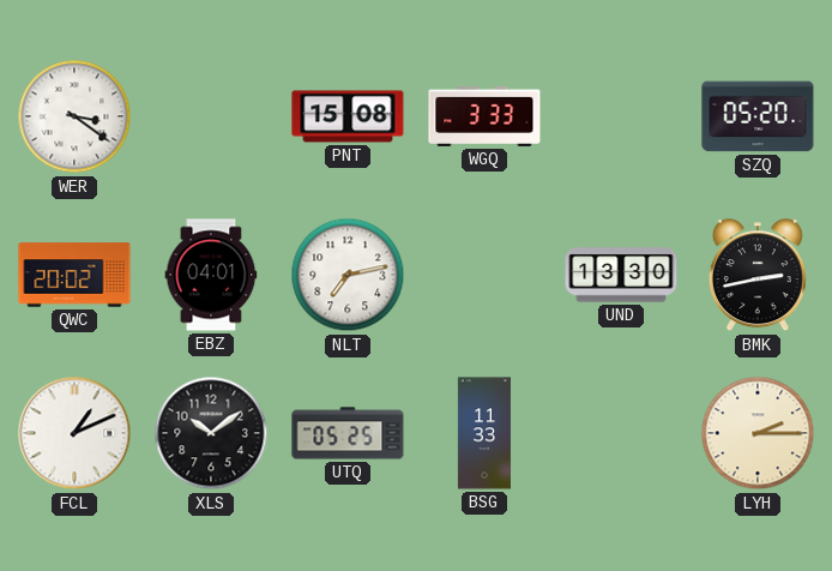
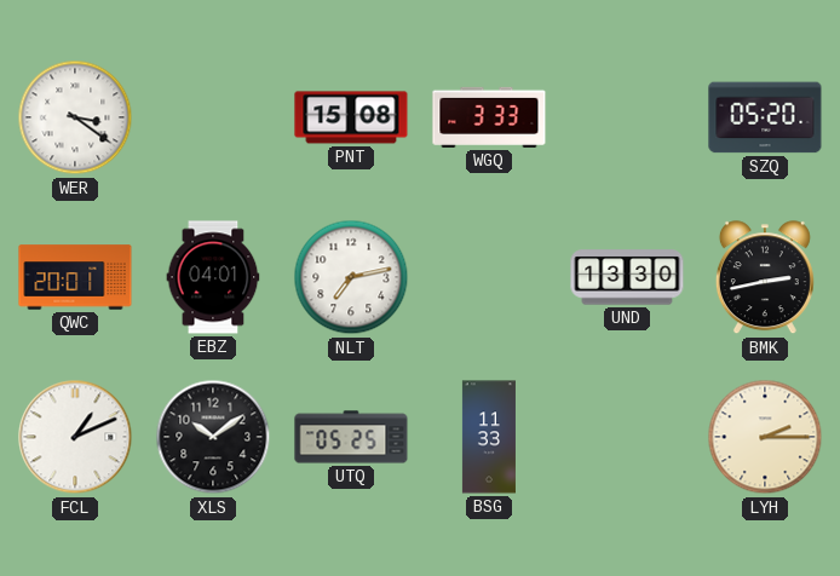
QWC: 20:02 -> 20:01 (75, 277)
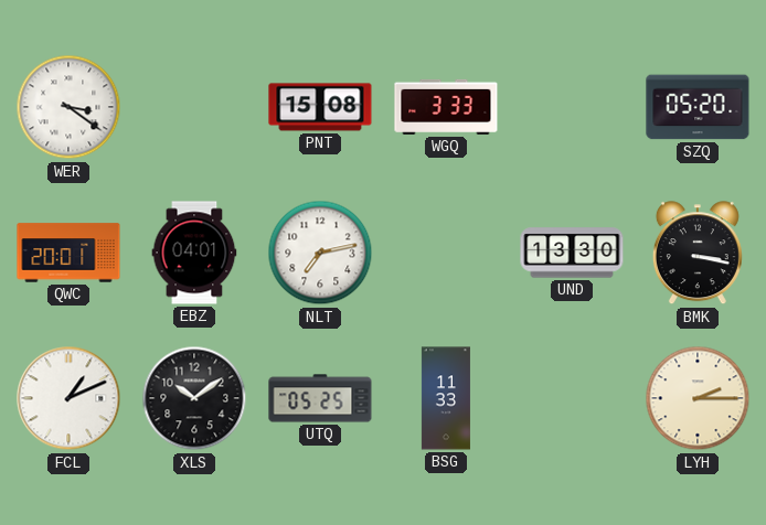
BMK: 2:43 -> 3:17 (698, 254)
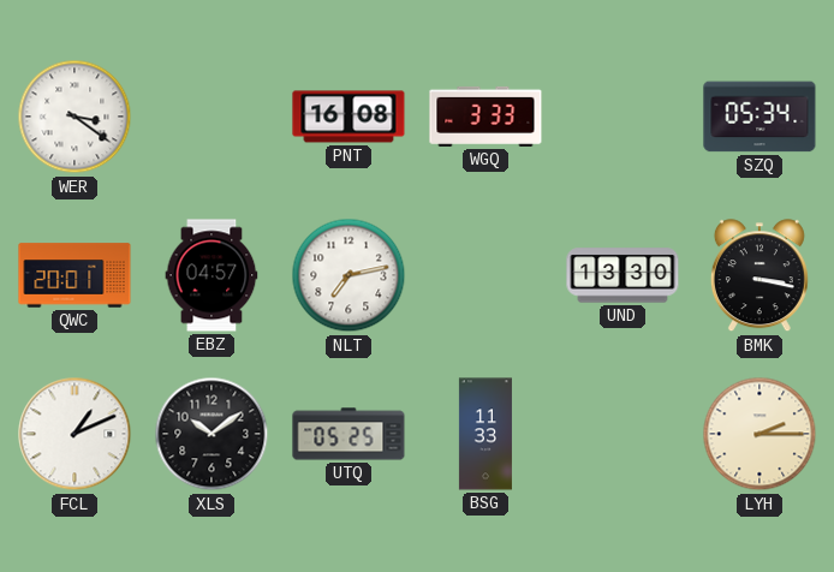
PNT: 15:08 -> 16:08 (349, 117)
SZQ: 05:20 -> 05:34 (759, 117)
EBZ: 04:01 -> 04:57 (212, 275)
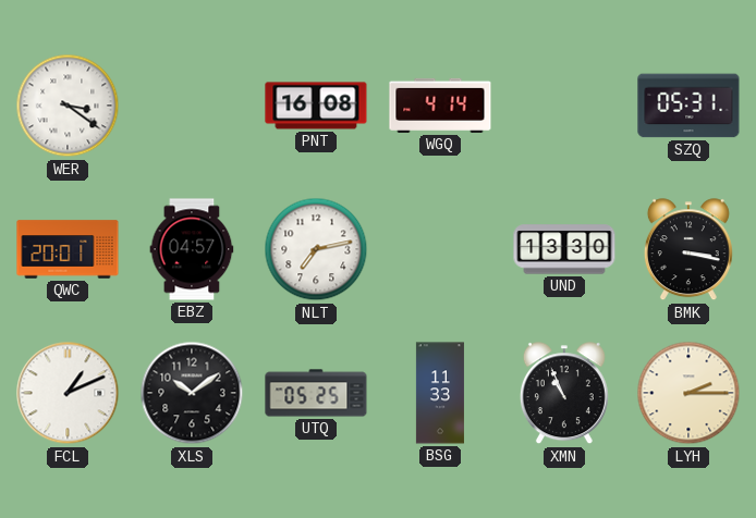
WGQ: 3:33 -> 4:14 (440, 106)
SZQ: 05:34 -> 05:31 (688, 106)
XMN: none -> 10:56 (564, 394)
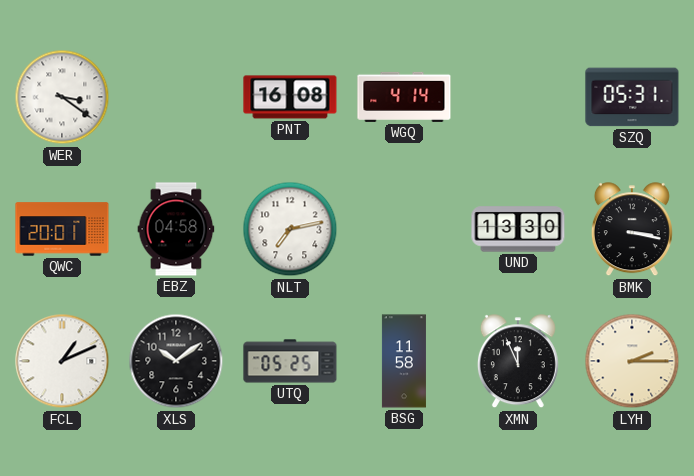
EBZ: 04:57 -> 04:58 (176, 229)
BSG: 11:33 -> 11:58 (404, 361)
XMN: 10:56 -> 11:56 (518, 362)
